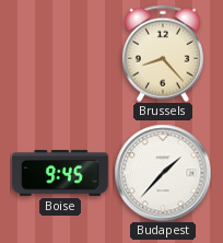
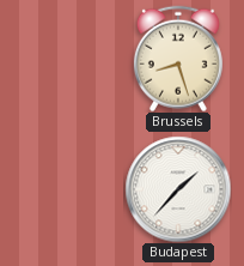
Brussels: 8:23 -> 8:27 (178, 59)
Boise: 9:45 -> none (60, 174)
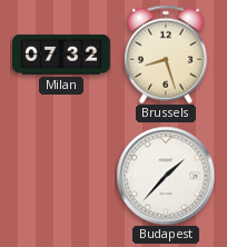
Milan: none -> 07:32 (61, 55)
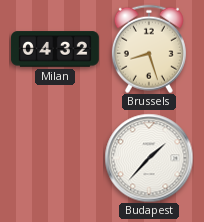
Milan: 07:32 -> 04:32 (55, 49)
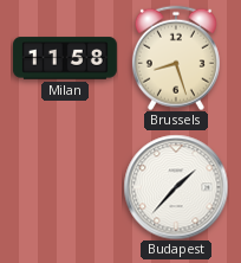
Milan: 04:32 -> 11:58 (65, 58)
